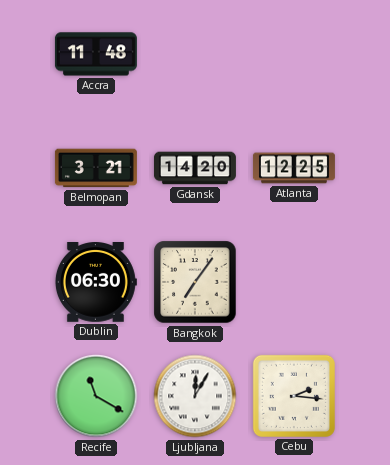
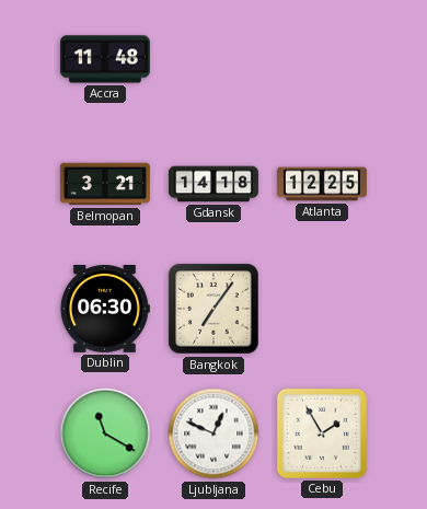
Gdansk: 14:20 -> 14:18 (214, 184)
Ljubljana: 12:05 -> 12:49 (214, 433)
Cebu: 2:16 -> 1:55 (322, 433)
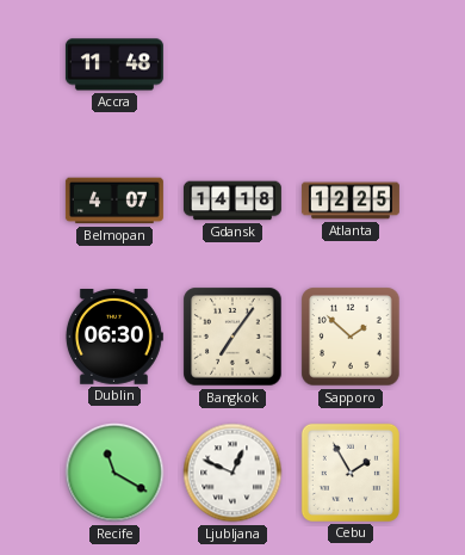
Belmopan: 3:21 -> 4:07 (114, 201)
Sapporo: none -> 1:52 (351, 337)
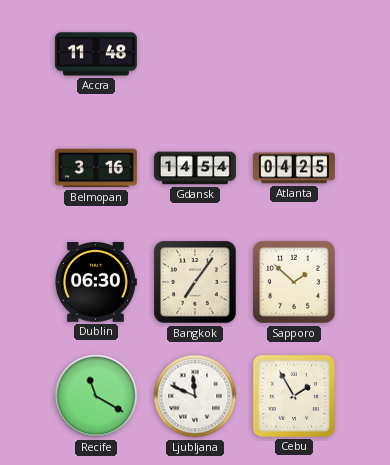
Belmopan: 4:07 -> 3:16 (96, 168)
Gdansk: 14:18 -> 14:54 (195, 168)
Atlanta: 12:25 -> 04:25 (294, 168)
Ljubljana: 12:49 -> 11:49 (195, 396)
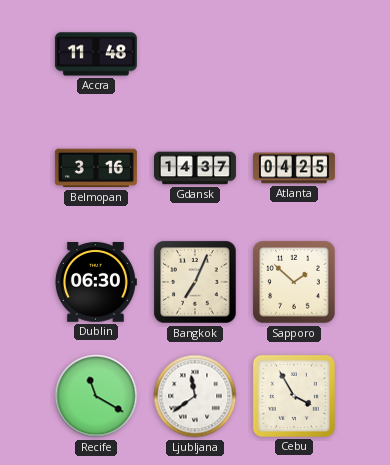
Gdansk: 14:54 -> 14:37 (195, 168)
Bangkok: 7:06 -> 7:04 (195, 282)
Ljubljana: 11:49 -> 11:39 (195, 396)
Cebu: 1:55 -> 3:55 (294, 396)
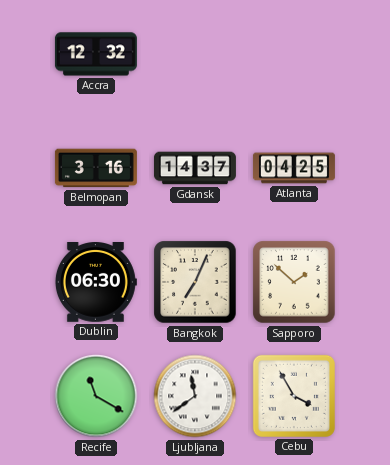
Accra: 11:48 -> 12:32 (96, 54)
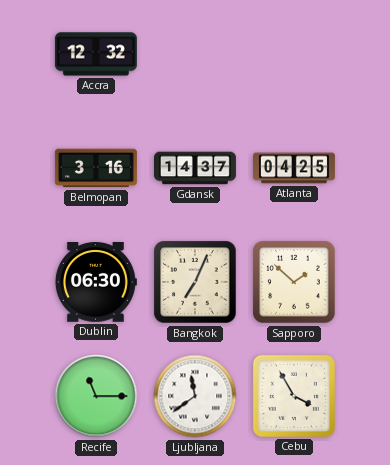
Recife: 11:20 -> 11:15 (96, 396)
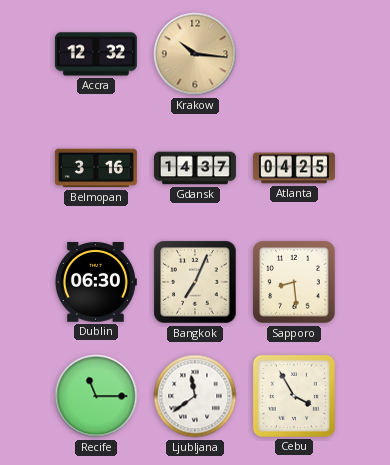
Krakow: none -> 10:16 (195, 54)
Sapporo: 1:52 -> 8:29 (294, 282)
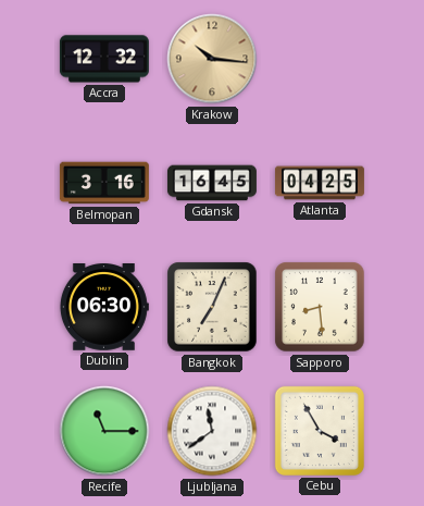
Gdansk: 14:37 -> 16:45 (212, 183)
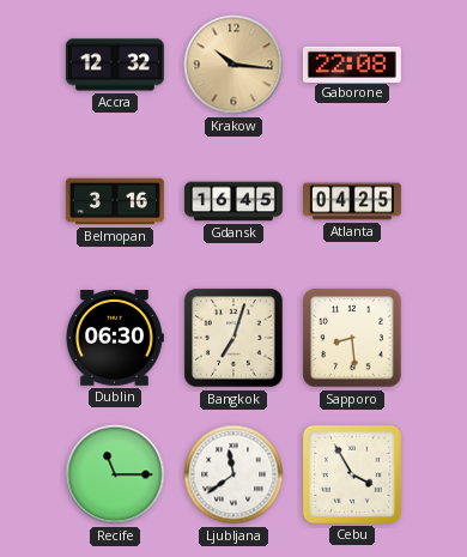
Gaborone: none -> 22:08 (352, 63)
Bangkok: 7:04 -> 7:03 (233, 338)
